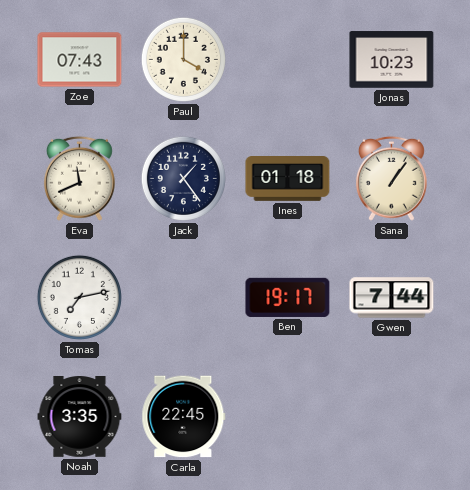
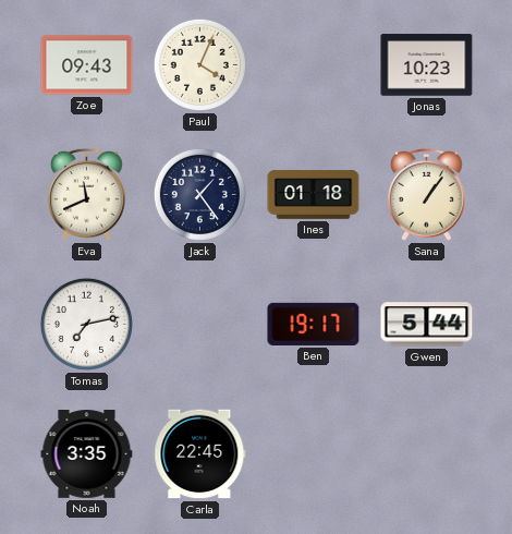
Zoe: 07:43 -> 09:43 (87, 65)
Paul: 4:00 -> 4:04 (199, 64)
Gwen: 7:44 -> 5:44 (427, 325)
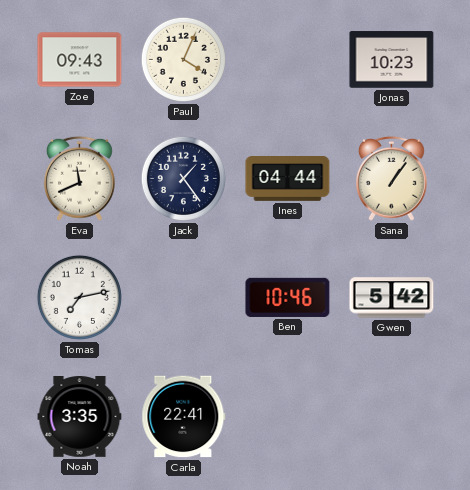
Ines: 01:18 -> 04:44 (288, 179)
Ben: 19:17 -> 10:46 (288, 297)
Gwen: 5:44 -> 5:42 (392, 298)
Carla: 22:45 -> 22:41 (184, 417)
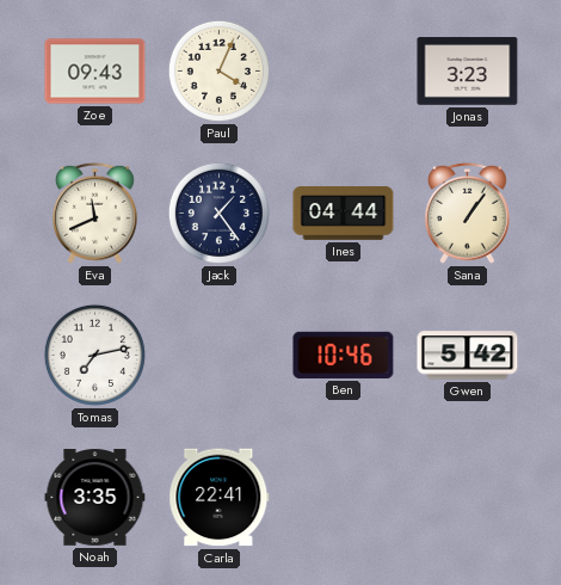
Jonas: 10:23 -> 3:23 (468, 72)
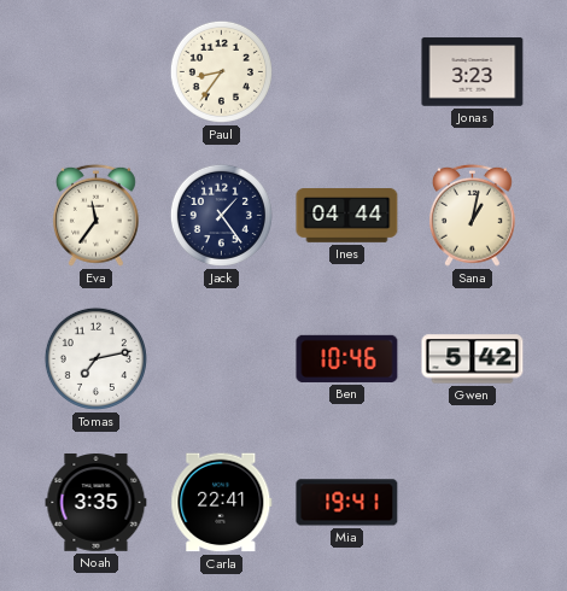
Zoe: 09:43 -> none (95, 72)
Paul: 4:04 -> 8:36 (221, 71)
Eva: 11:41 -> 11:36 (95, 215)
Sana: 1:06 -> 1:02 (472, 215)
Mia: none -> 19:41 (347, 503)
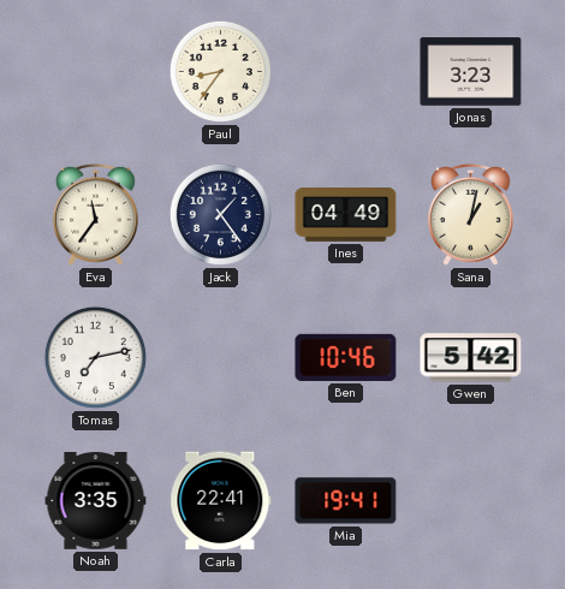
Ines: 04:44 -> 04:49 (346, 215)
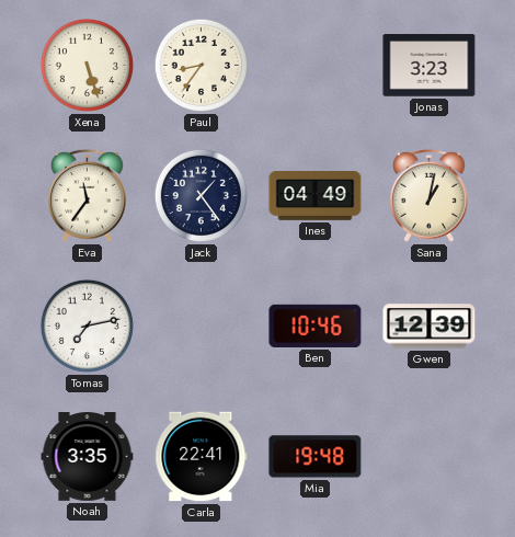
Xena: none -> 5:27 (87, 65)
Gwen: 5:42 -> 12:39 (430, 327)
Mia: 19:41 -> 19:48 (316, 457)
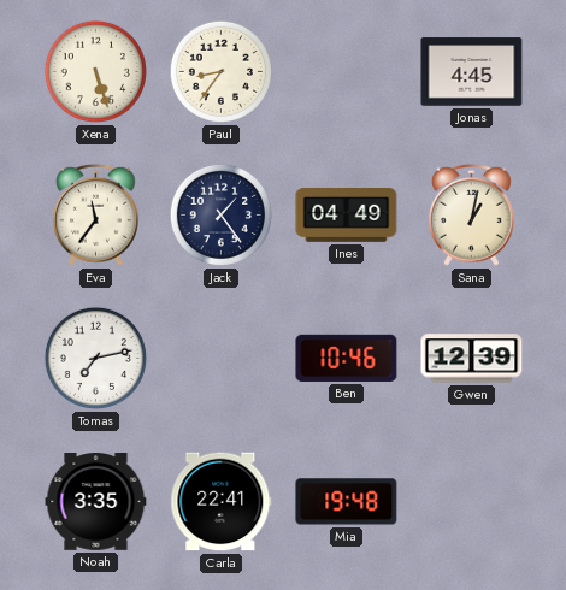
Jonas: 3:23 -> 4:45 (472, 72)
